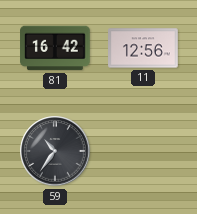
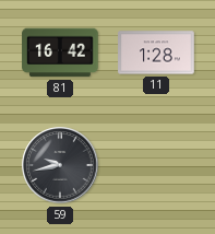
11: 12:56 -> 1:28 (156, 52)
59: 10:36 -> 9:43 (60, 165)
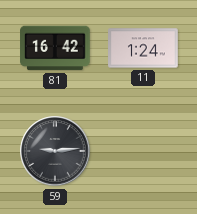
11: 1:28 -> 1:24 (143, 48)
59: 9:43 -> 9:14 (55, 151)
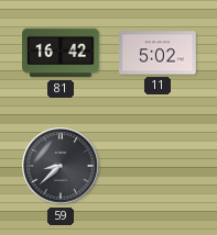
11: 1:24 -> 5:02 (158, 53)
59: 9:14 -> 8:38 (61, 166)
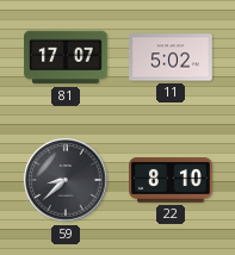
81: 16:42 -> 17:07 (66, 57)
22: none -> 8:10 (171, 181)
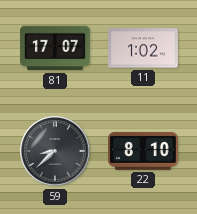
11: 5:02 -> 1:02 (143, 48)
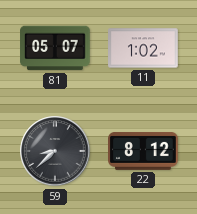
81: 17:07 -> 05:07 (55, 48)
22: 8:10 -> 8:12 (143, 152)
